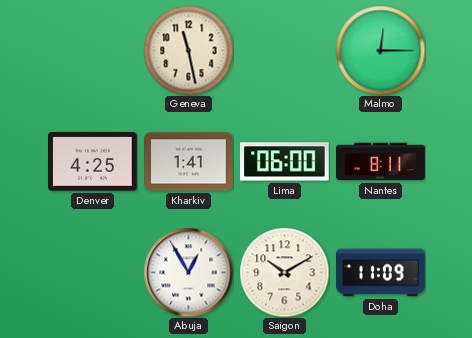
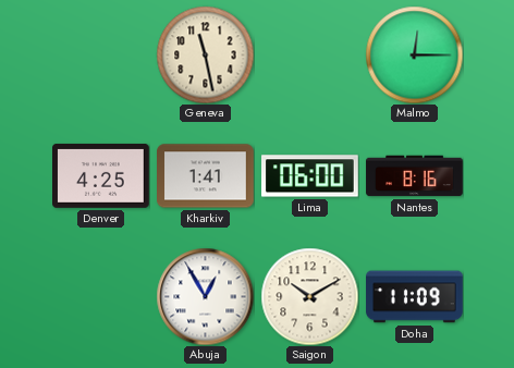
Nantes: 8:11 -> 8:16 (415, 176)
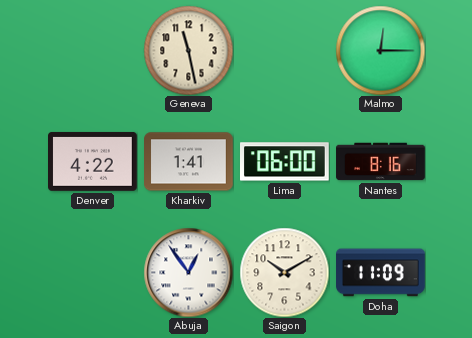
Denver: 4:25 -> 4:22 (93, 161)
Abuja: 12:55 -> 12:54 (188, 272)
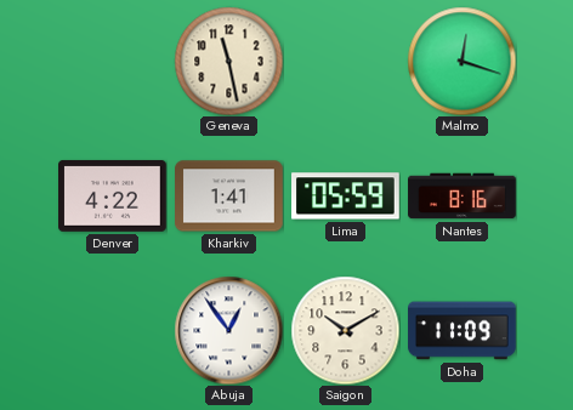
Malmo: 12:15 -> 12:18 (461, 61)
Lima: 06:00 -> 05:59 (346, 197)
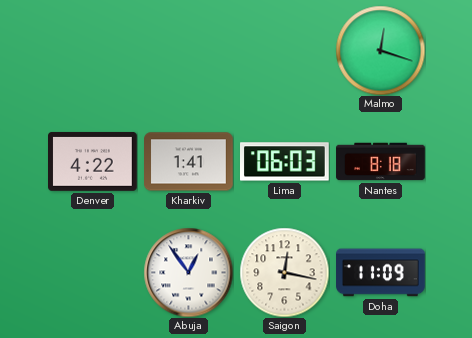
Geneva: 11:28 -> none (228, 61)
Lima: 05:59 -> 06:03 (285, 162)
Nantes: 8:16 -> 8:18 (381, 162)
Saigon: 10:10 -> 12:17 (284, 272)
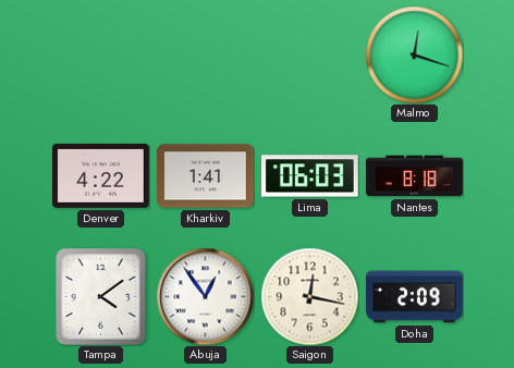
Tampa: none -> 4:09 (101, 297)
Doha: 11:09 -> 2:09 (415, 297)
